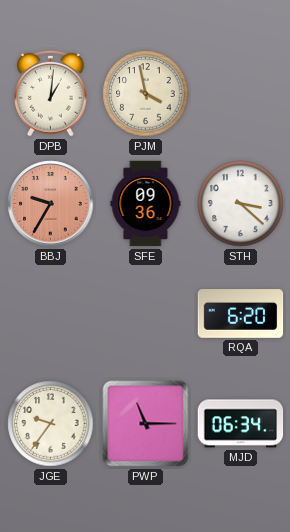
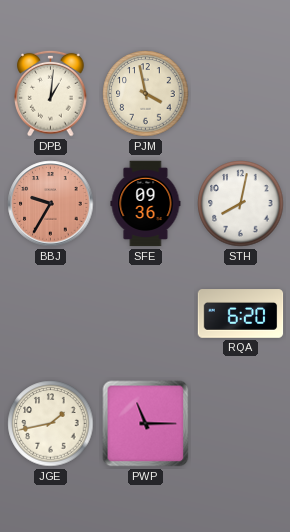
STH: 3:22 -> 8:02 (241, 204)
JGE: 9:36 -> 1:43 (51, 424)
MJD: 06:34 -> none (241, 424)
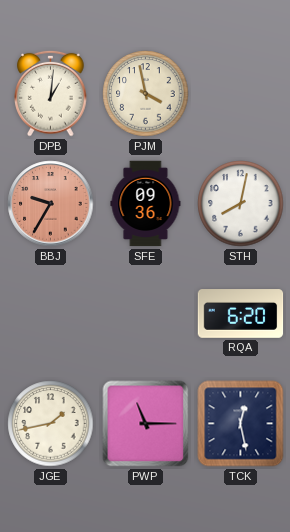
TCK: none -> 12:28 (241, 424)
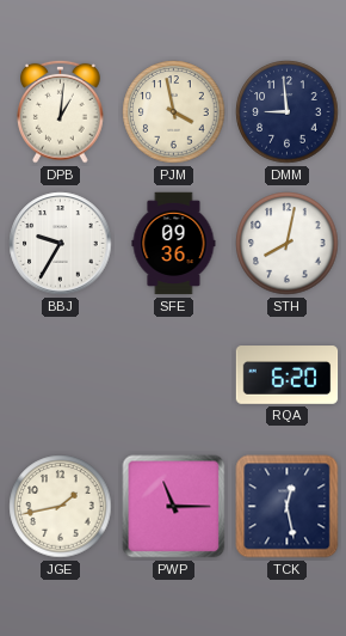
DMM: none -> 8:59 (288, 112)
BBJ dial: salmon -> white (61, 244)
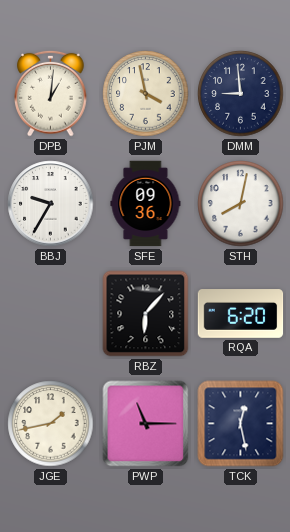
RBZ: none -> 6:07 (146, 314)
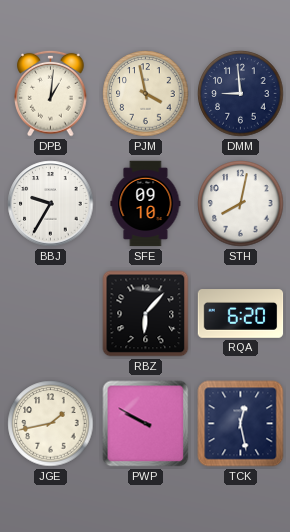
SFE: 09:36 -> 09:10 (146, 204)
PWP: 11:15 -> 9:50 (146, 424)
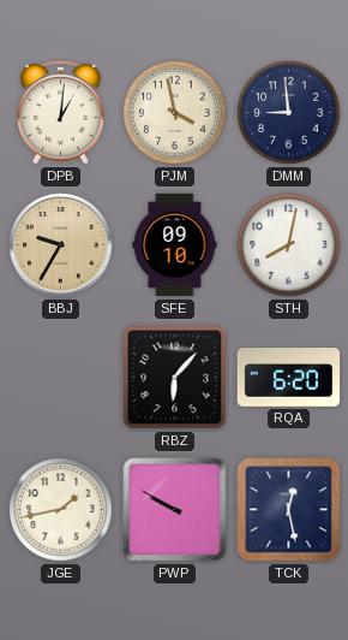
BBJ dial: white -> champagne (61, 245)
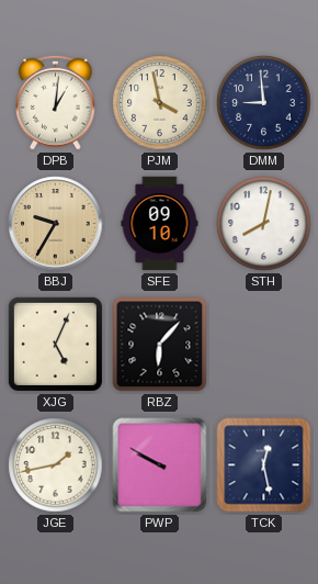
XJG: none -> 5:04 (55, 344)
RQA: 6:20 -> none (289, 378)
